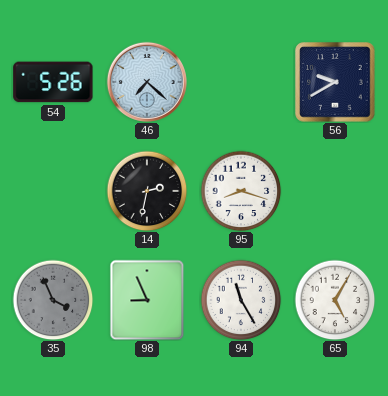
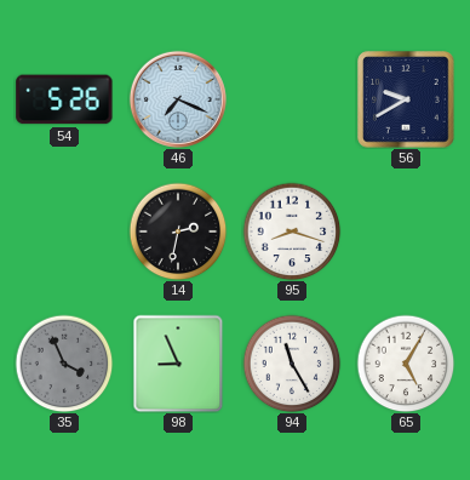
46: 7:22 -> 7:19 (178, 99)
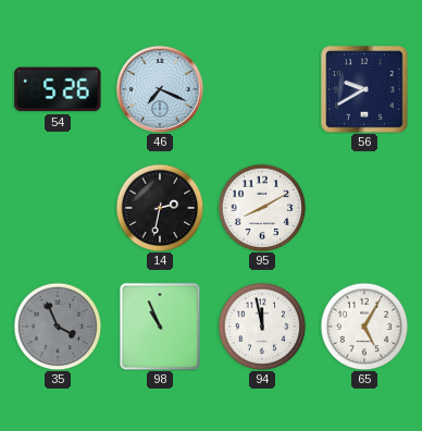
95: 8:18 -> 8:10 (262, 208)
98: 8:56 -> 10:56 (160, 327)
94: 11:25 -> 11:58 (262, 327)
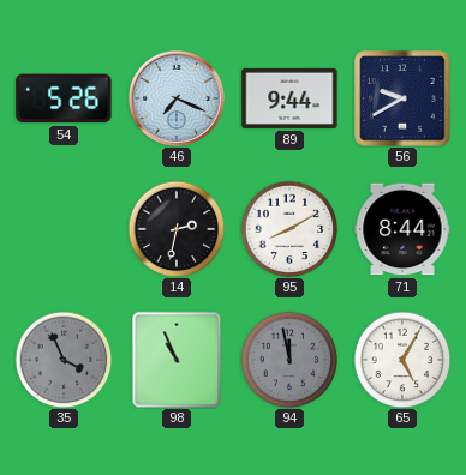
89: none -> 9:44 (289, 98)
71: none -> 8:44 (402, 229)
94 dial: white -> grey (289, 360)
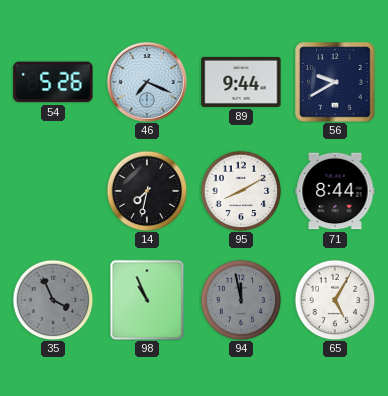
14: 2:32 -> 7:32 (147, 191)
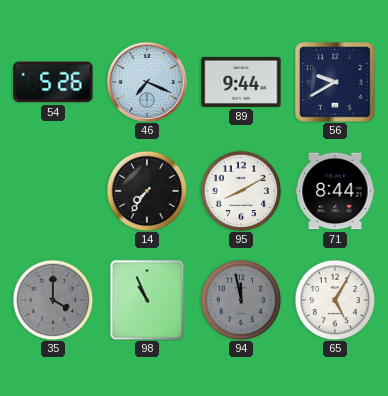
14: 7:32 -> 7:36 (147, 191)
35: 3:56 -> 4:00 (53, 300)
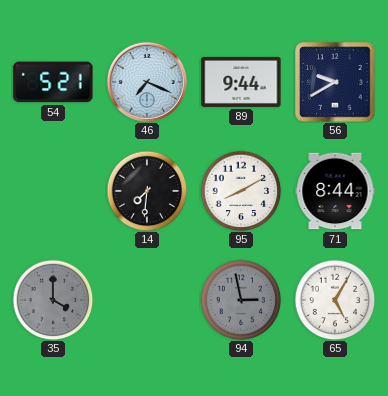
54: 5:26 -> 5:21 (53, 82)
14: 7:36 -> 7:31 (147, 191)
98: 10:56 -> none (147, 300)
94: 11:58 -> 2:58 (241, 300)
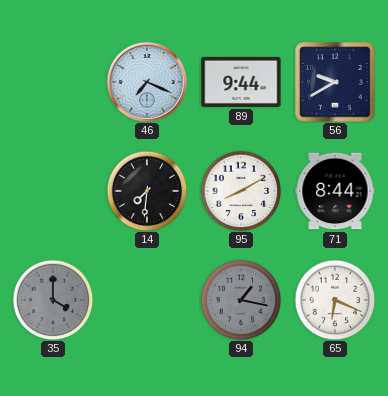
54: 5:21 -> none (53, 82)
94: 2:58 -> 1:17 (241, 300)
65: 5:05 -> 6:19 (335, 300)
